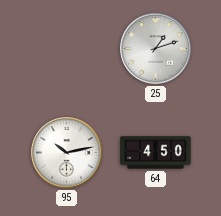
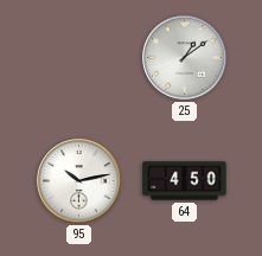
25: 1:12 -> 1:09 (185, 58)
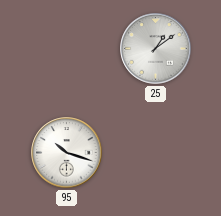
95: 10:13 -> 10:18 (67, 153)
64: 4:50 -> none (185, 181)
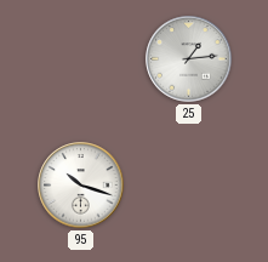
25: 1:09 -> 1:14 (189, 59)
